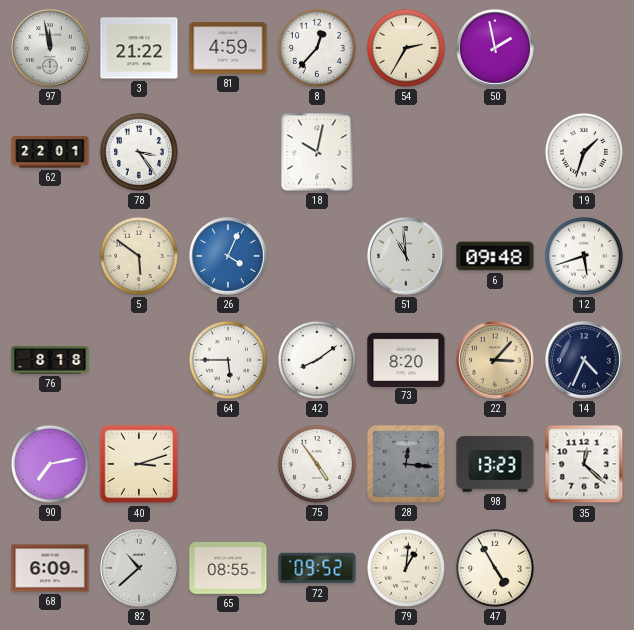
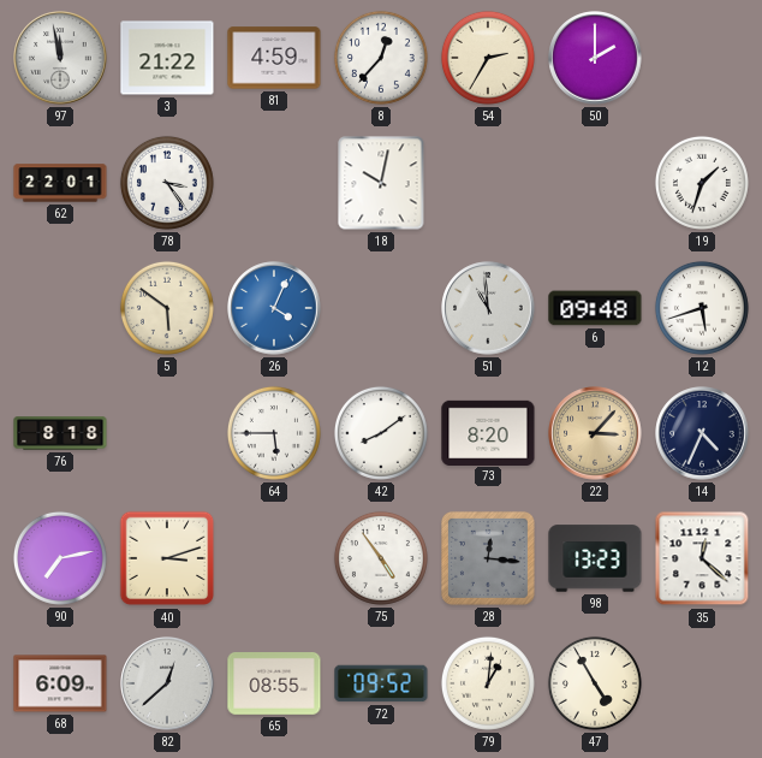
50: 1:58 -> 2:00 (595, 58)
82: 10:38 -> 12:38 (167, 683)
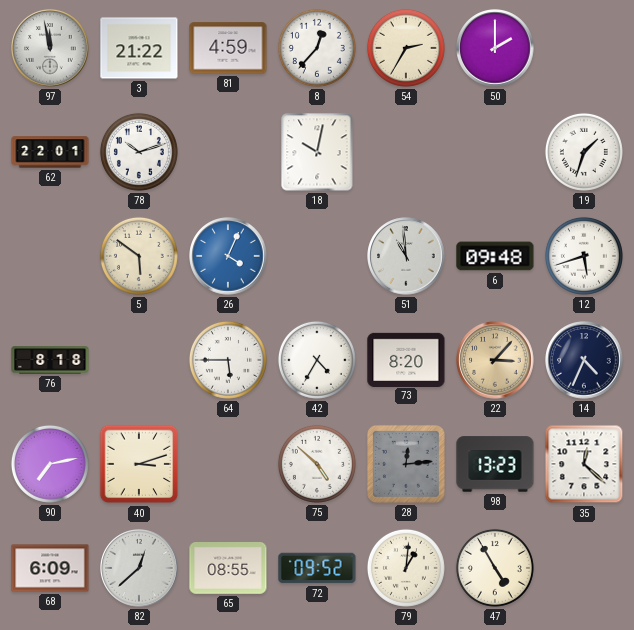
78: 3:24 -> 10:12 (139, 152)
42: 8:09 -> 4:35 (317, 360)
75: 4:54 -> 4:52 (317, 464)
28: 12:16 -> 12:14 (406, 464)
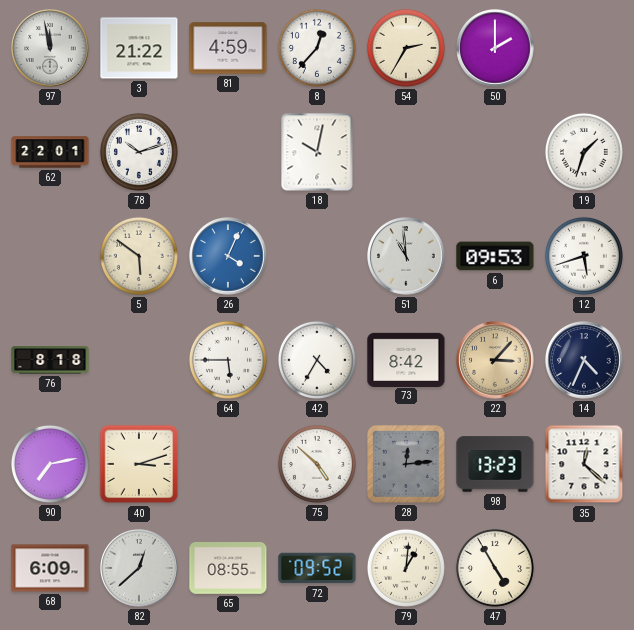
6: 09:48 -> 09:53 (495, 256)
73: 8:20 -> 8:42 (406, 359)
